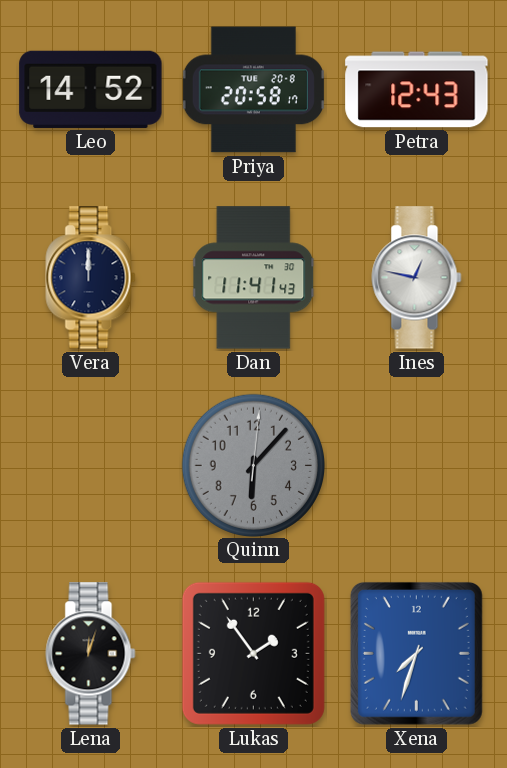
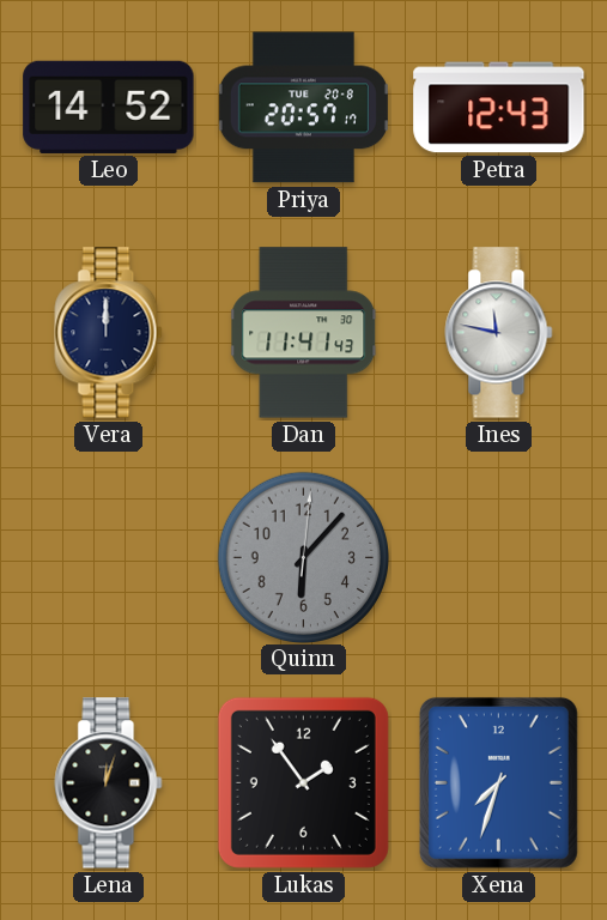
Priya: 20:58 -> 20:57 (303, 108)
Ines: 12:47 -> 11:47 (499, 333)
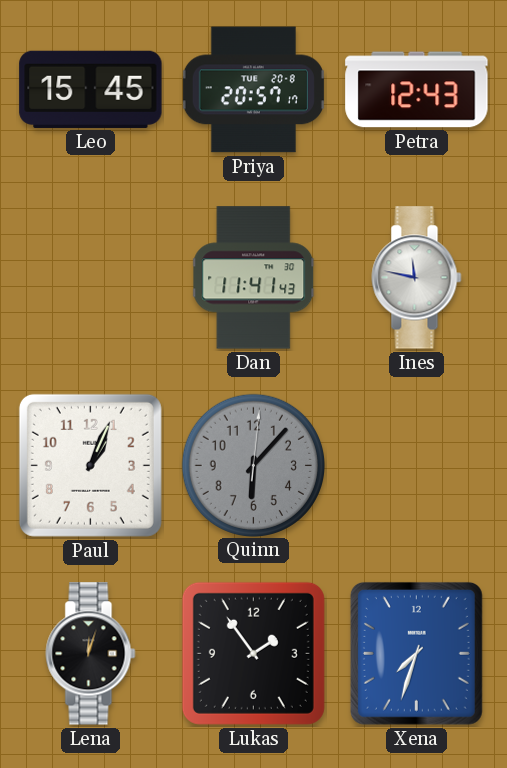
Leo: 14:52 -> 15:45 (91, 89)
Vera: 12:00 -> none (109, 333)
Paul: none -> 1:04 (90, 465)
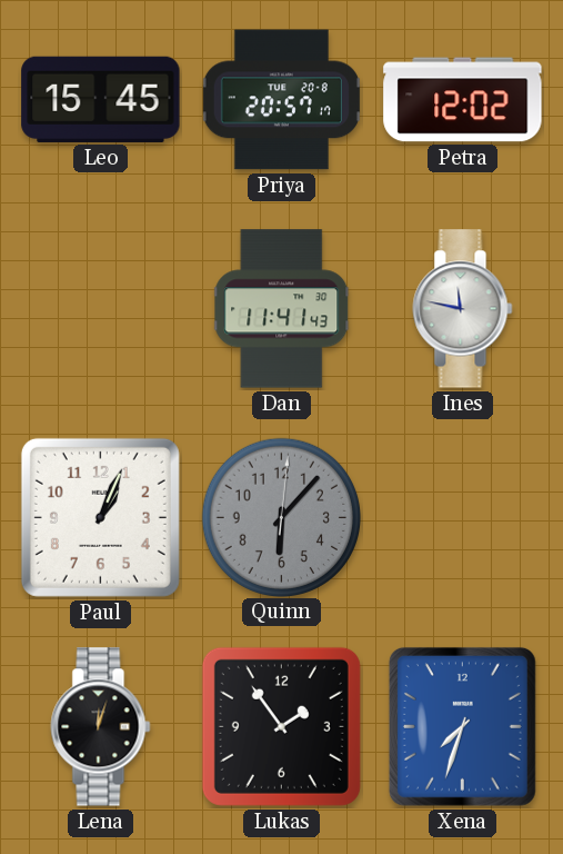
Petra: 12:43 -> 12:02 (463, 100)
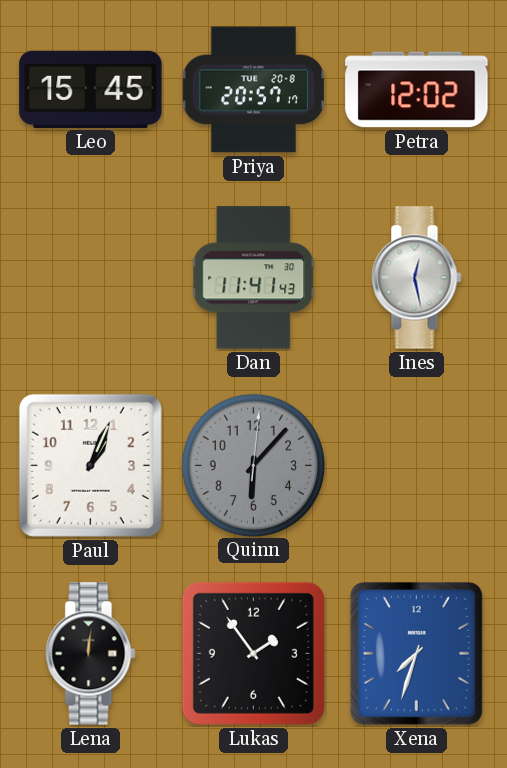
Ines: 11:47 -> 12:28 (417, 278)
Lena: 12:03 -> 12:01 (91, 654)
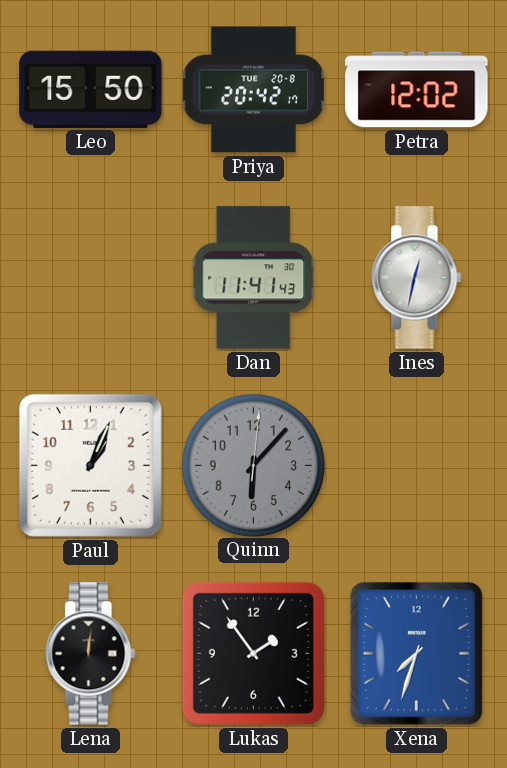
Leo: 15:45 -> 15:50 (91, 89)
Priya: 20:57 -> 20:42 (253, 90)
Ines: 12:28 -> 12:32 (417, 278)
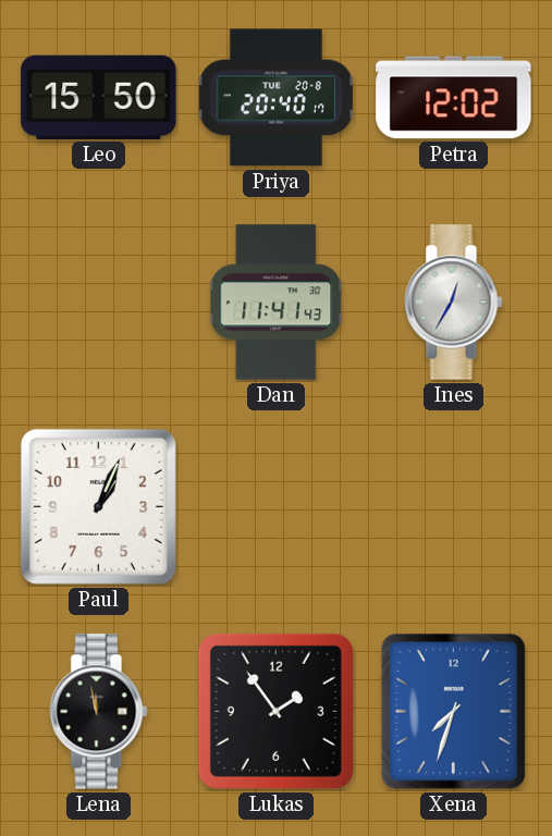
Priya: 20:42 -> 20:40 (275, 98)
Ines: 12:32 -> 12:35 (454, 303)
Quinn: 6:07 -> none (253, 465)
Lena: 12:01 -> 11:58 (99, 712)
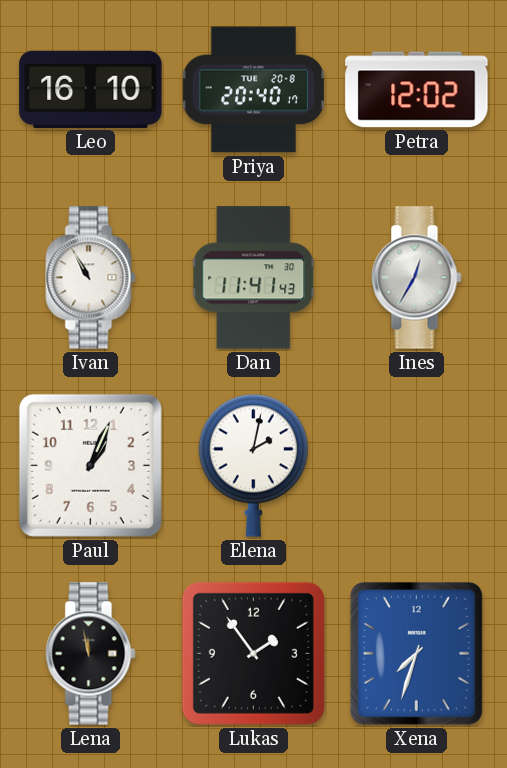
Leo: 15:50 -> 16:10 (91, 89)
Ivan: none -> 10:55 (91, 278)
Elena: none -> 2:02 (253, 465)
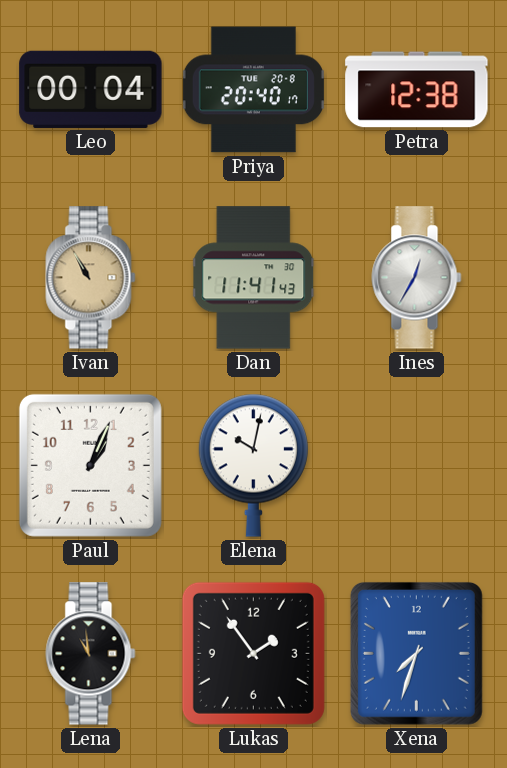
Leo: 16:10 -> 00:04 (91, 89)
Petra: 12:02 -> 12:38 (417, 90)
Ivan dial: white -> champagne (91, 278)
Elena: 2:02 -> 10:02 (253, 465)
Lena: 11:58 -> 10:59 (91, 654)
